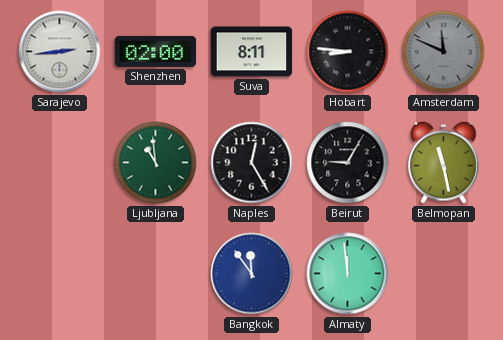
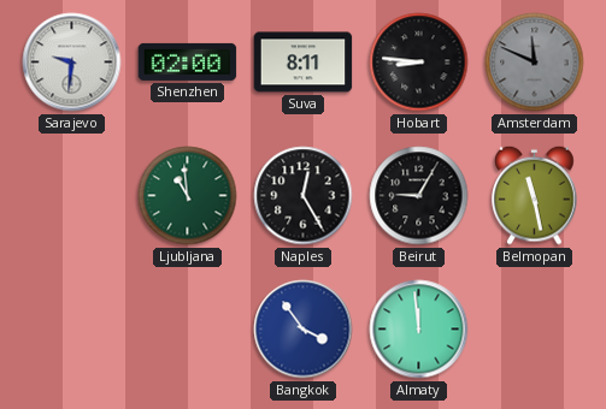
Sarajevo: 2:44 -> 9:31 (72, 63)
Bangkok: 11:54 -> 3:54 (304, 330)
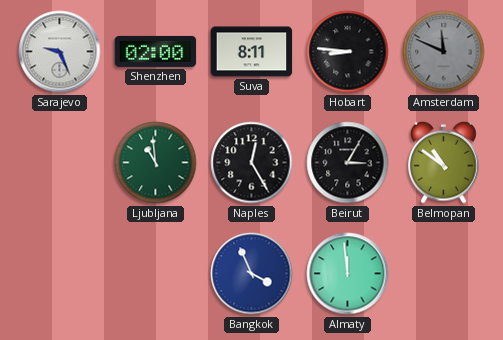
Sarajevo: 9:31 -> 9:26 (60, 52)
Beirut: 9:05 -> 3:05 (348, 163)
Belmopan: 11:28 -> 10:51 (444, 162)
Bangkok: 3:54 -> 3:56 (252, 274)
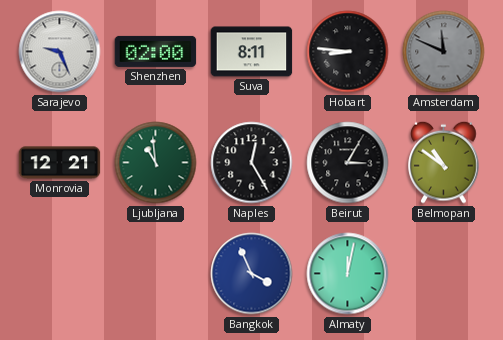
Monrovia: none -> 12:21 (60, 163)
Almaty: 11:59 -> 12:02 (348, 274)
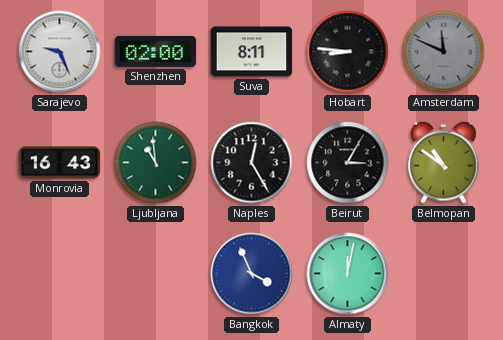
Monrovia: 12:21 -> 16:43 (60, 163)
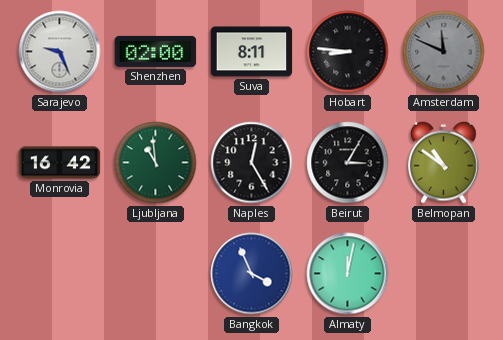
Monrovia: 16:43 -> 16:42 (60, 163)
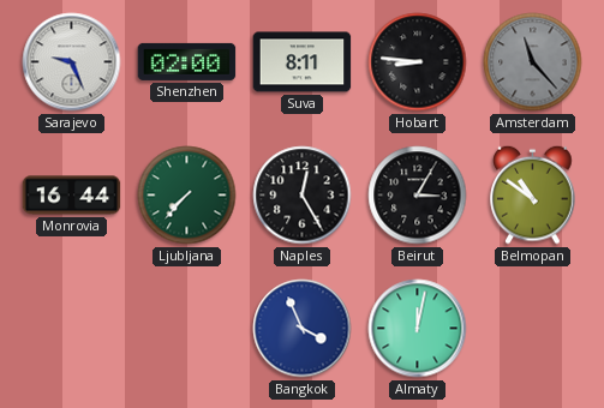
Amsterdam: 11:49 -> 11:23 (533, 62)
Monrovia: 16:42 -> 16:44 (72, 196)
Ljubljana: 10:59 -> 7:37 (187, 196)
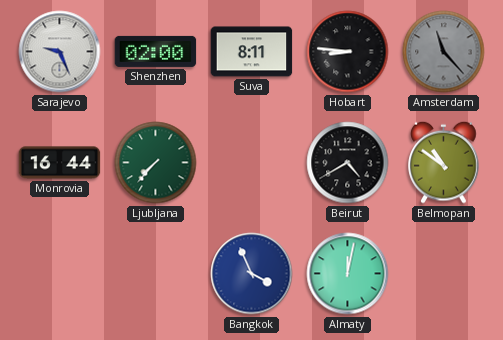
Naples: 12:25 -> none (303, 196)
Beirut: 3:05 -> 4:40 (348, 163)
